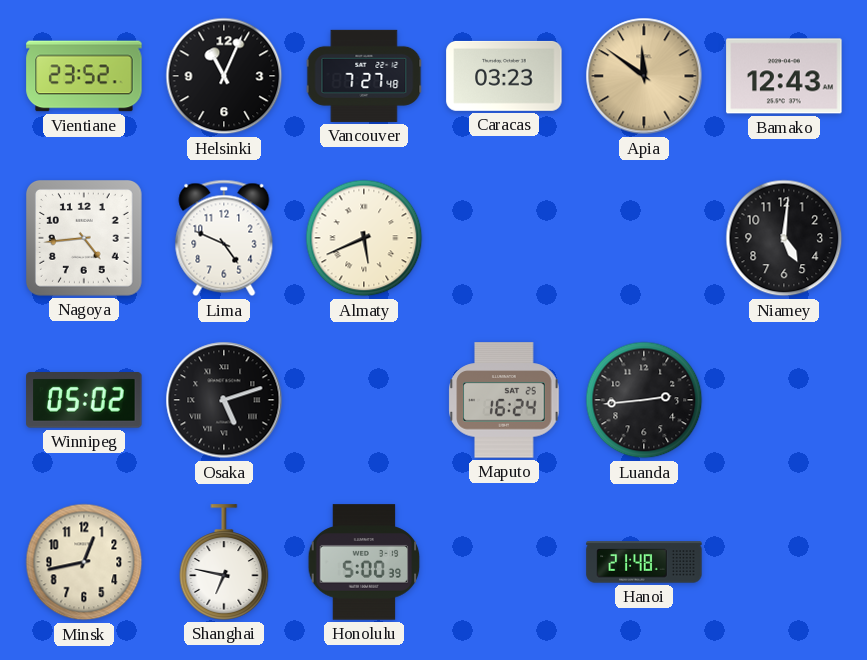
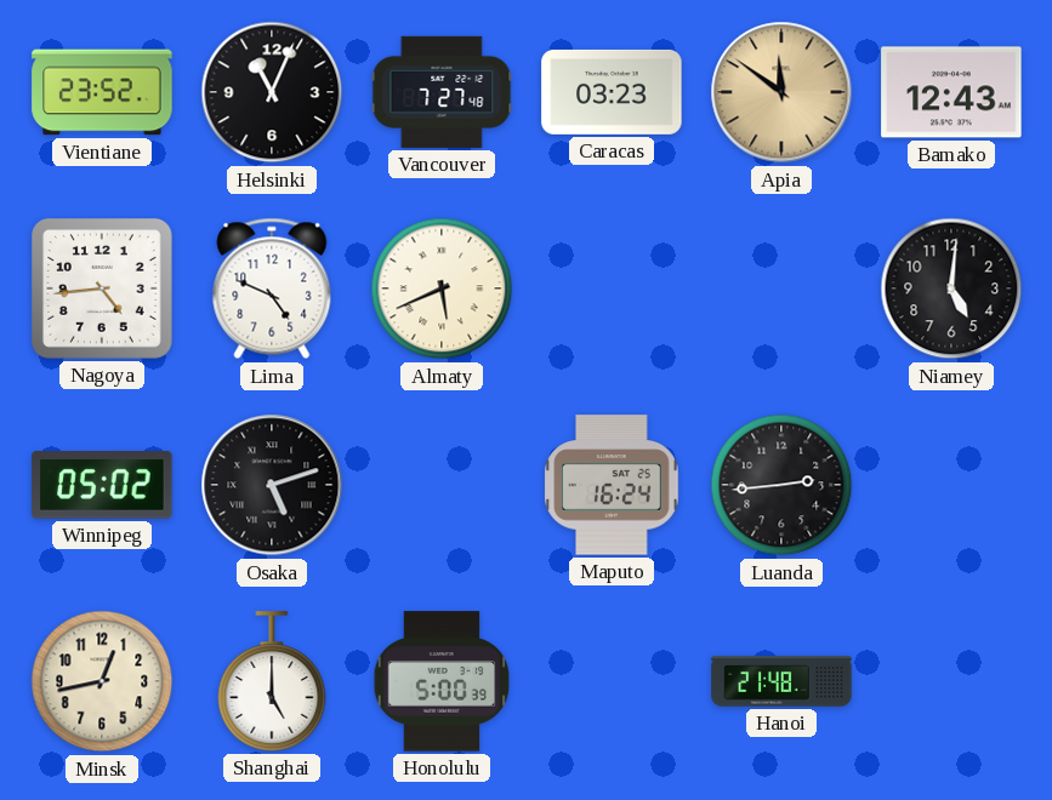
Shanghai: 6:47 -> 5:00 (272, 681)
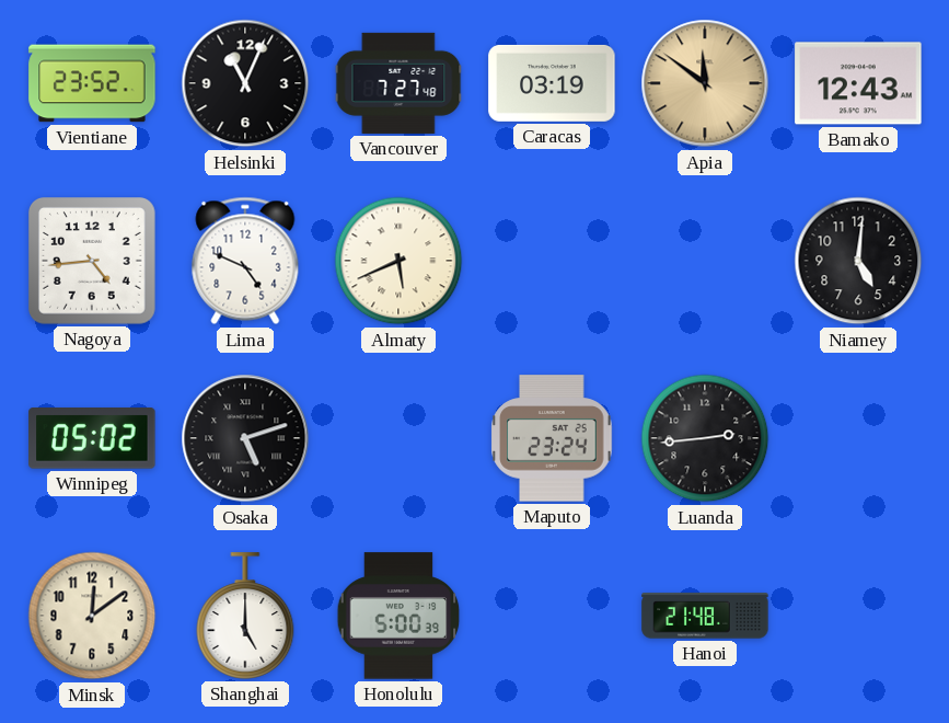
Caracas: 03:23 -> 03:19 (552, 83)
Maputo: 16:24 -> 23:24 (552, 438)
Minsk: 12:43 -> 12:09 (92, 616)
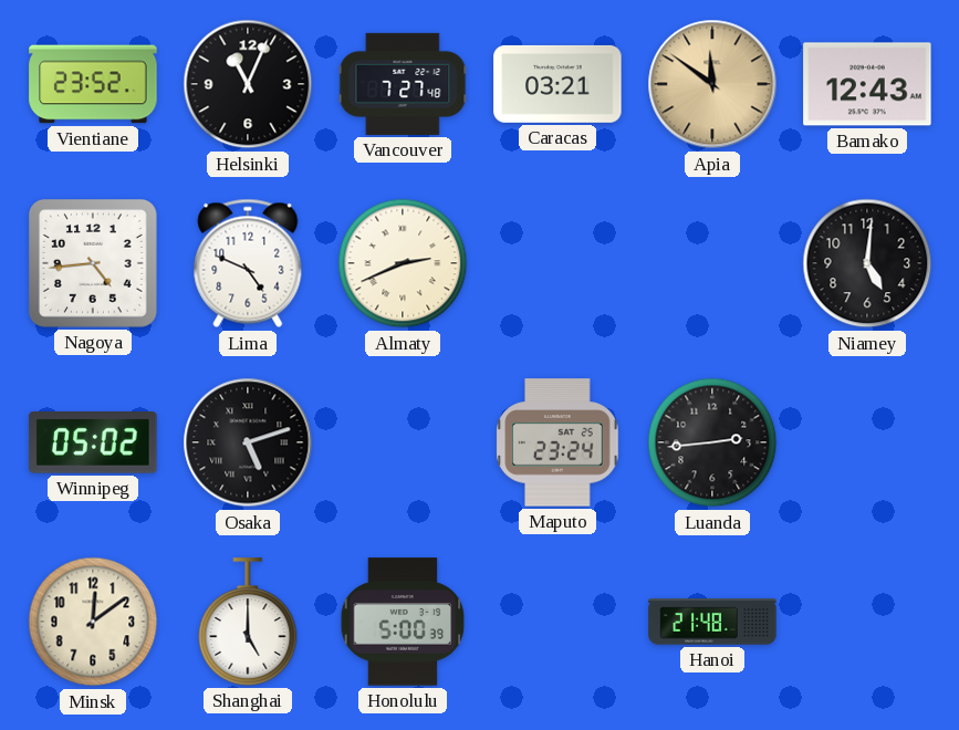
Caracas: 03:19 -> 03:21 (557, 84)
Almaty: 5:41 -> 2:41 (403, 263)
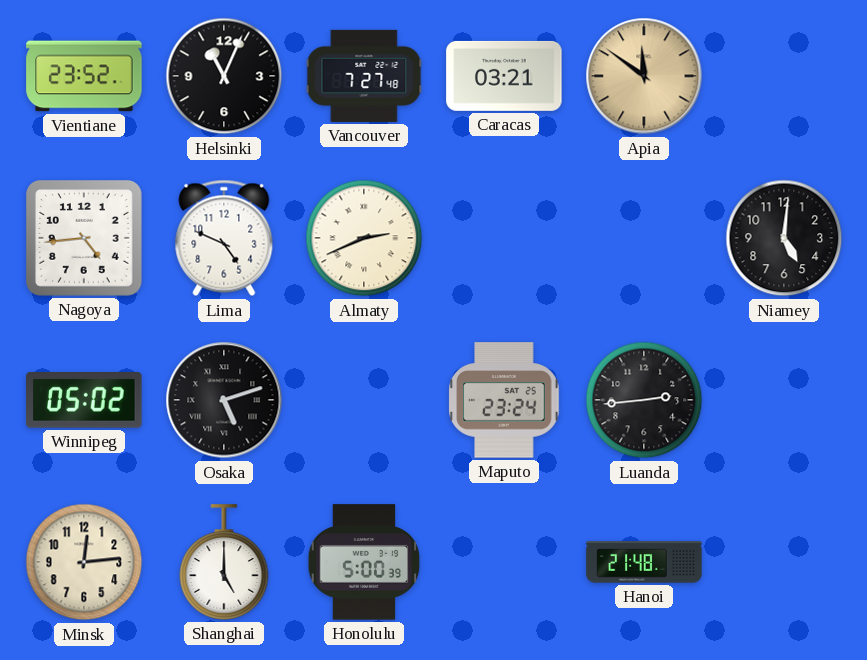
Bamako: 12:43 -> none (867, 84)
Minsk: 12:09 -> 12:14 (84, 562)
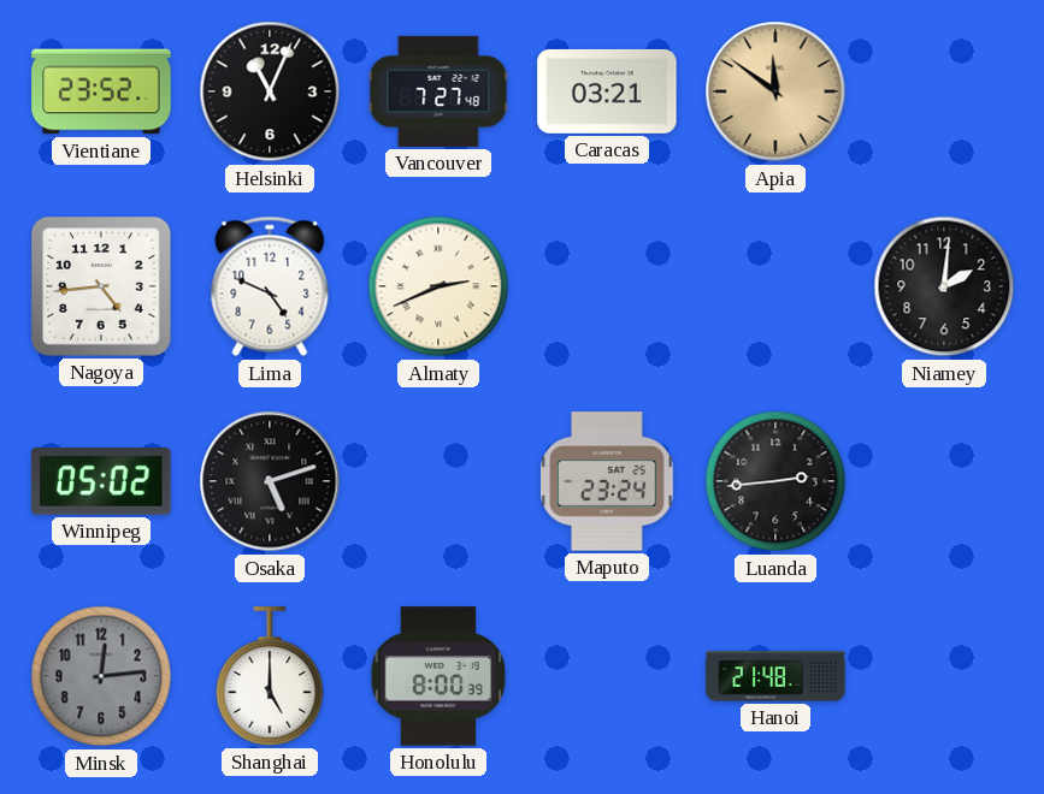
Niamey: 5:01 -> 2:01 (944, 286)
Minsk dial: cream -> grey (101, 676)
Honolulu: 5:00 -> 8:00 (438, 676)
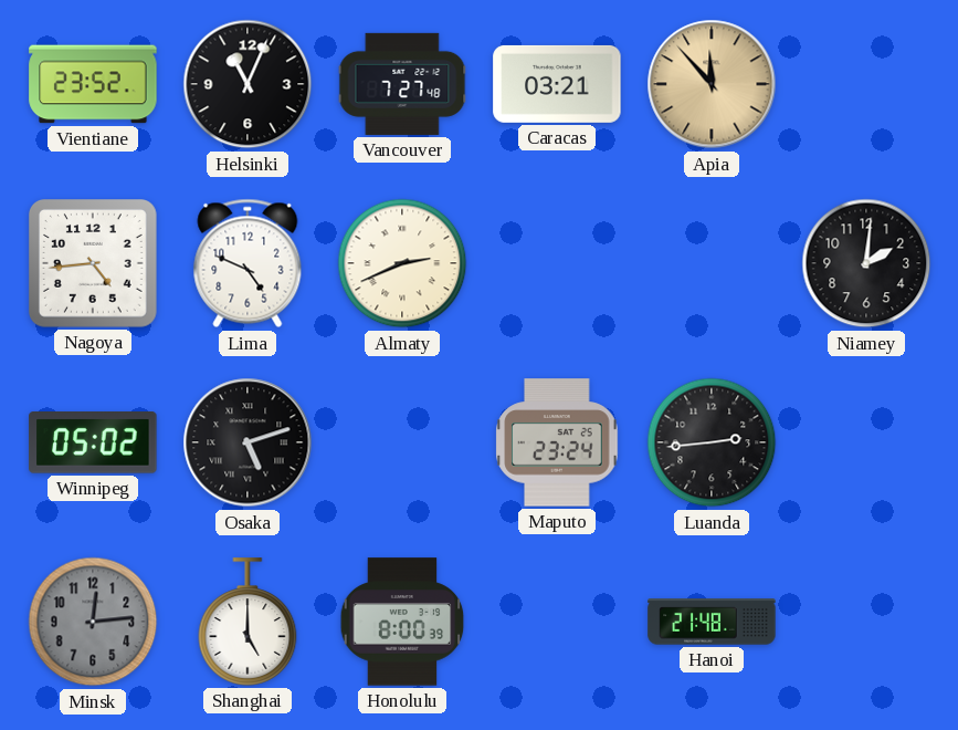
Apia: 11:51 -> 11:53 (712, 84)
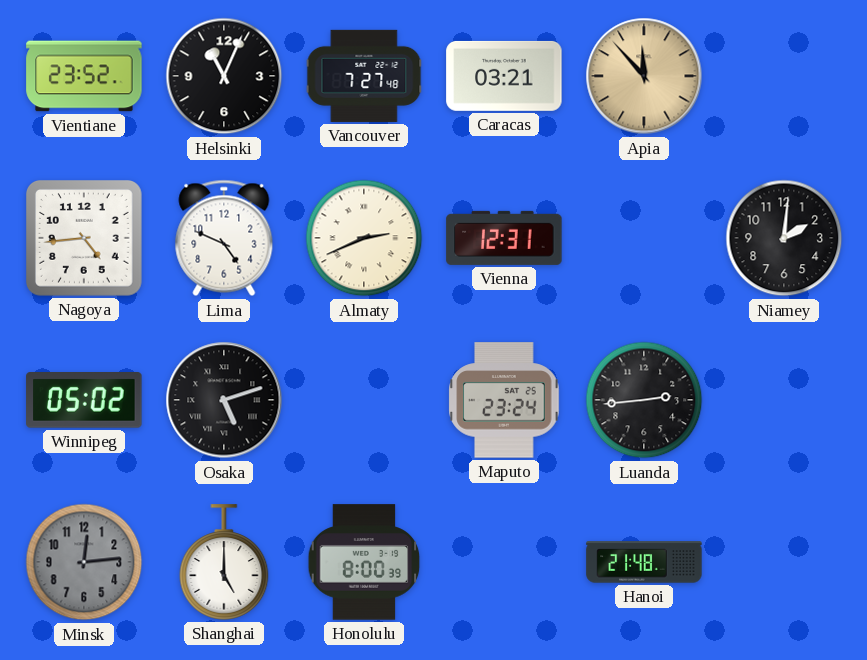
Vienna: none -> 12:31 (504, 238)
